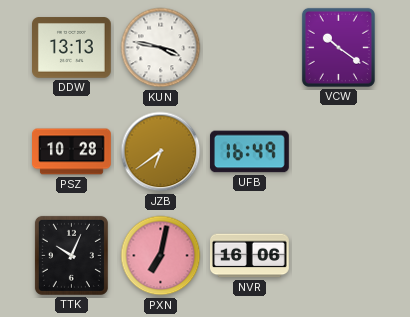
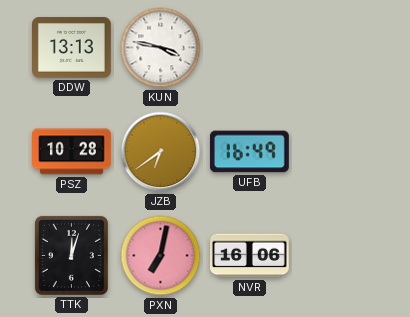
VCW: 10:21 -> none (338, 47)
TTK: 10:04 -> 12:03 (71, 255)
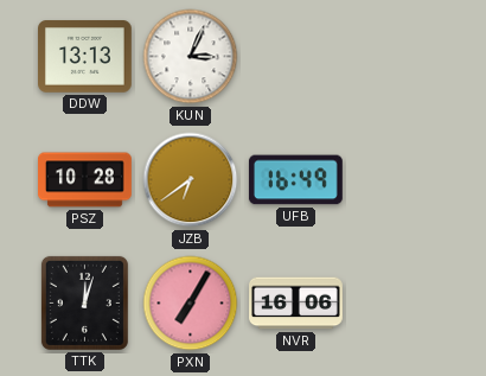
KUN: 3:47 -> 3:04 (191, 57)
PXN: 7:02 -> 7:05 (191, 304)
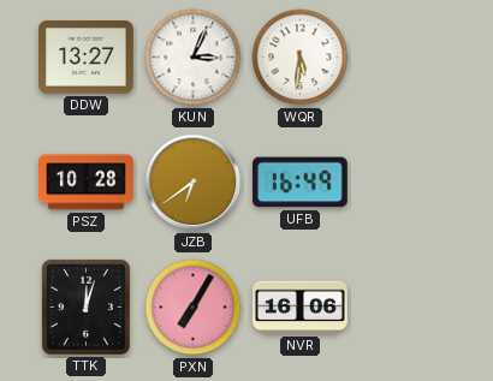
DDW: 13:13 -> 13:27 (87, 58)
WQR: none -> 5:31 (301, 58)
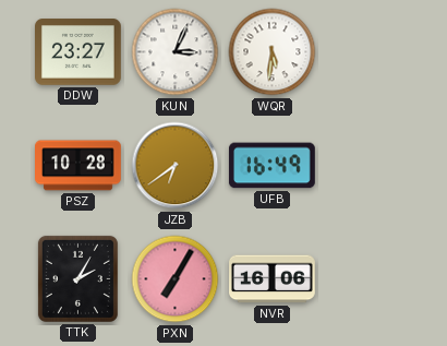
DDW: 13:27 -> 23:27 (78, 52)
TTK: 12:03 -> 2:05 (77, 278)
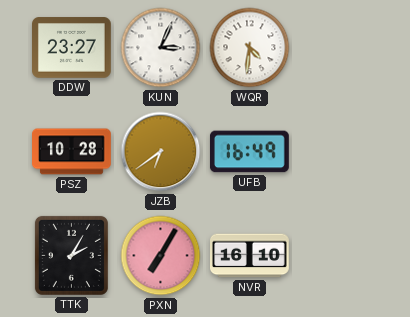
WQR: 5:31 -> 4:31 (250, 48)
NVR: 16:06 -> 16:10 (250, 256)
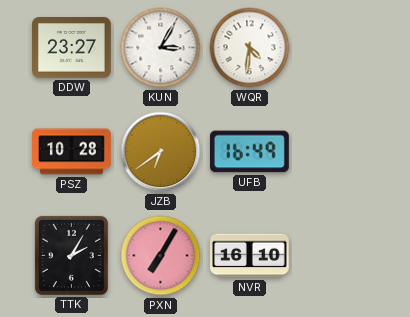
KUN: 3:04 -> 3:05 (161, 48)
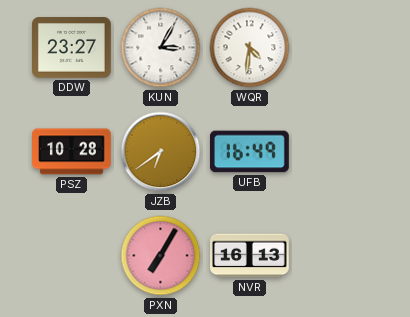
TTK: 2:05 -> none (71, 255)
NVR: 16:10 -> 16:13 (250, 256)
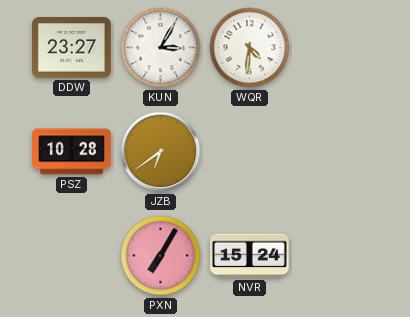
UFB: 16:49 -> none (249, 152)
NVR: 16:13 -> 15:24 (250, 256)
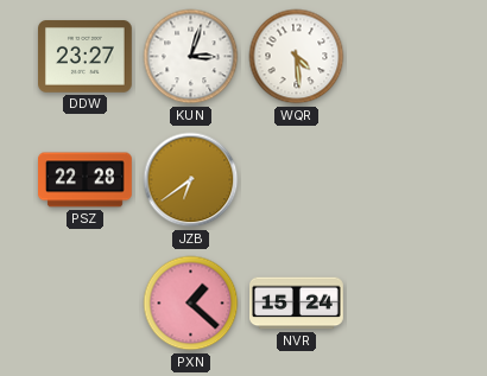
KUN: 3:05 -> 3:03 (191, 57)
WQR: 4:31 -> 4:29 (297, 57)
PSZ: 10:28 -> 22:28 (86, 180)
PXN: 7:05 -> 1:22 (191, 304)
